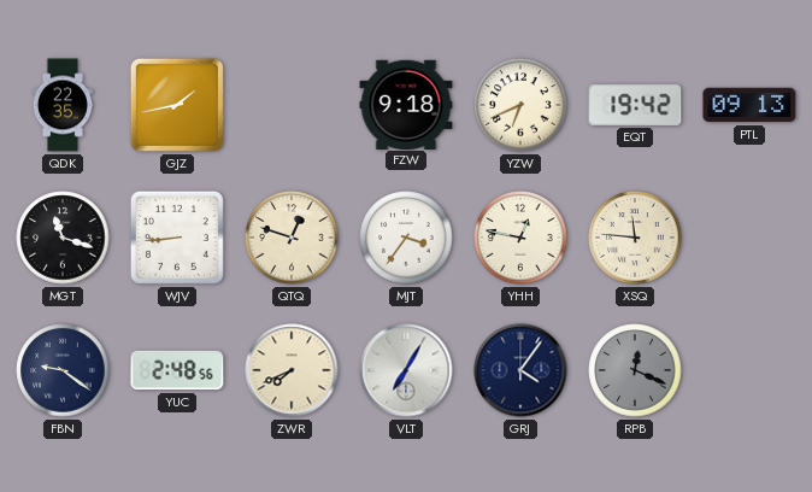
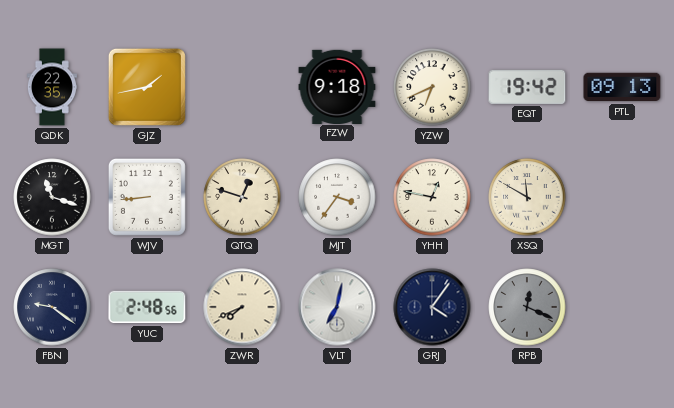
XSQ: 11:46 -> 11:50 (527, 197)
VLT: 7:05 -> 7:02 (337, 307)
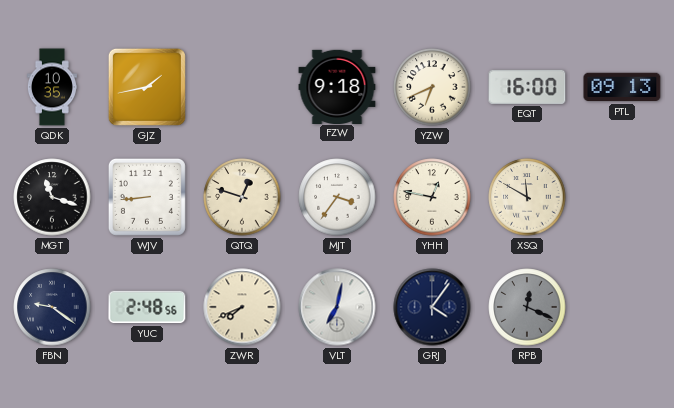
QDK: 22:35 -> 10:35 (52, 87)
EQT: 19:42 -> 16:00 (527, 87)
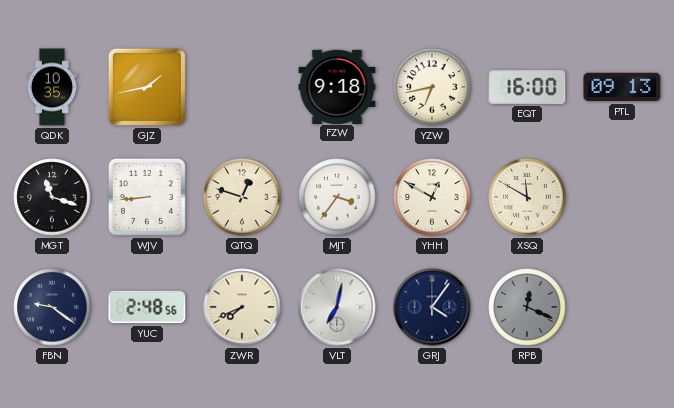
YZW: 6:41 -> 6:43 (432, 87)
YHH: 12:47 -> 12:50 (432, 197)
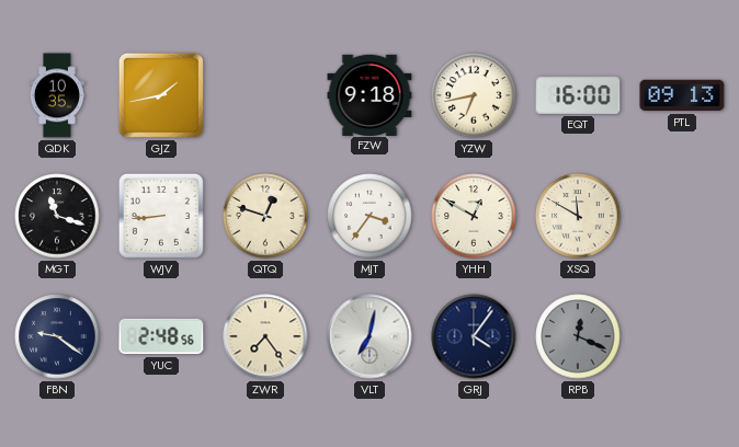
ZWR: 7:41 -> 7:24 (265, 336)
